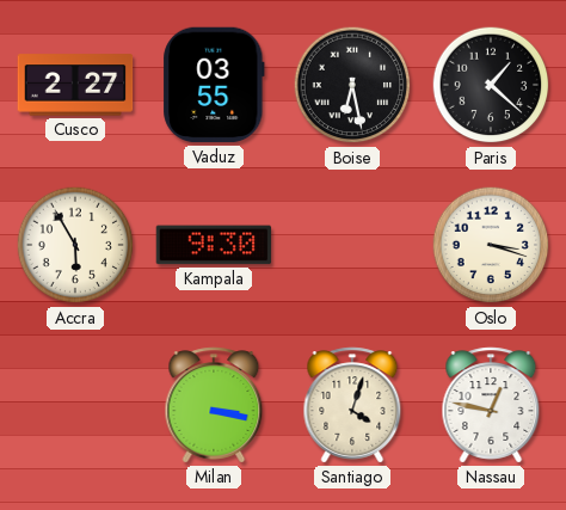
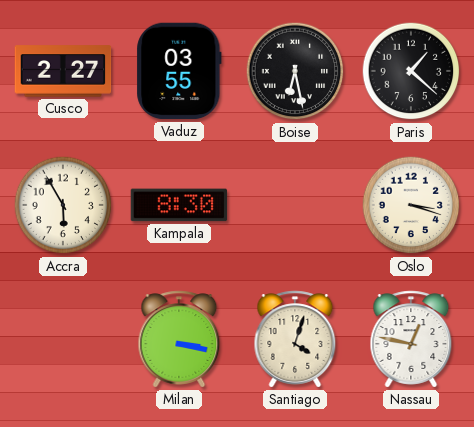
Kampala: 9:30 -> 8:30 (179, 205)
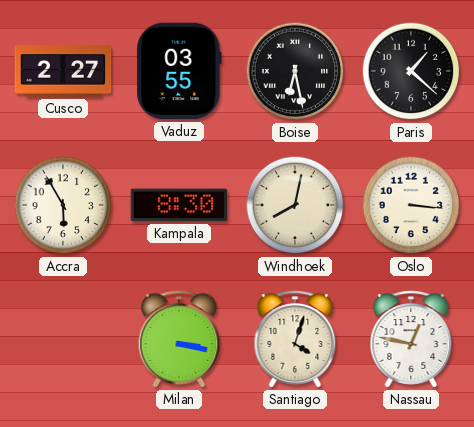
Windhoek: none -> 8:02 (295, 205)
Oslo: 3:18 -> 3:16 (411, 205)
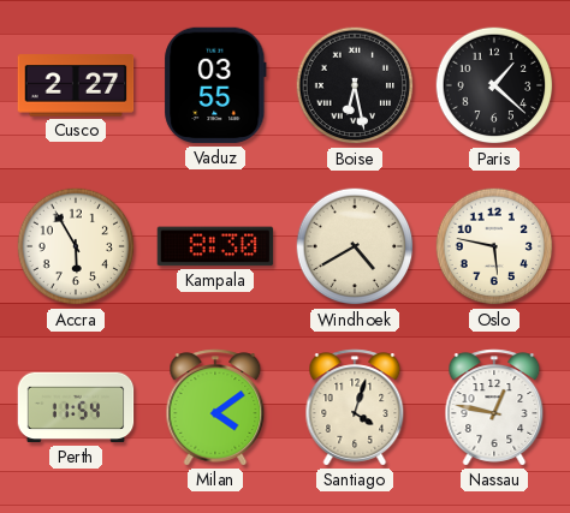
Windhoek: 8:02 -> 4:40 (355, 246)
Oslo: 3:16 -> 5:47 (494, 246)
Perth: none -> 11:54 (76, 407)
Milan: 3:17 -> 4:09 (215, 407)
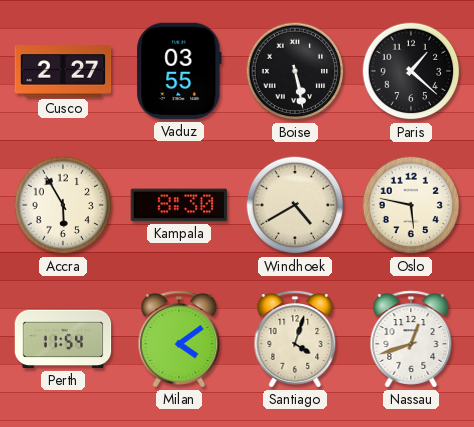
Boise: 6:28 -> 5:28 (295, 71)
Nassau: 12:47 -> 12:42 (411, 339)
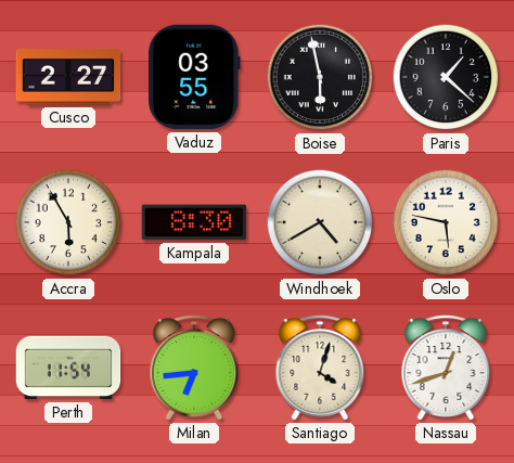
Boise: 5:28 -> 5:58 (320, 77)
Milan: 4:09 -> 6:44 (194, 368)
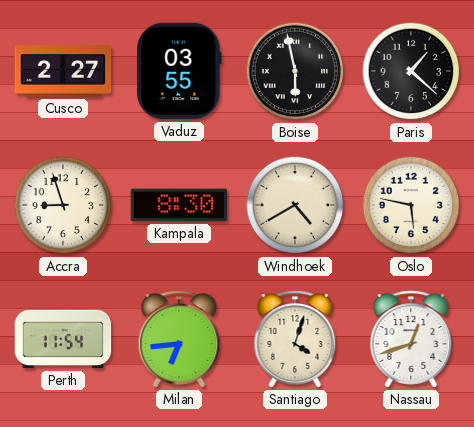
Accra: 5:55 -> 8:57 (63, 205)
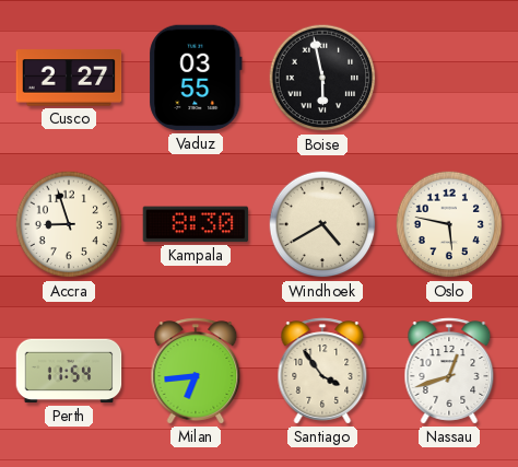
Paris: 1:22 -> none (411, 71)
Santiago: 4:03 -> 3:54 (322, 371)
